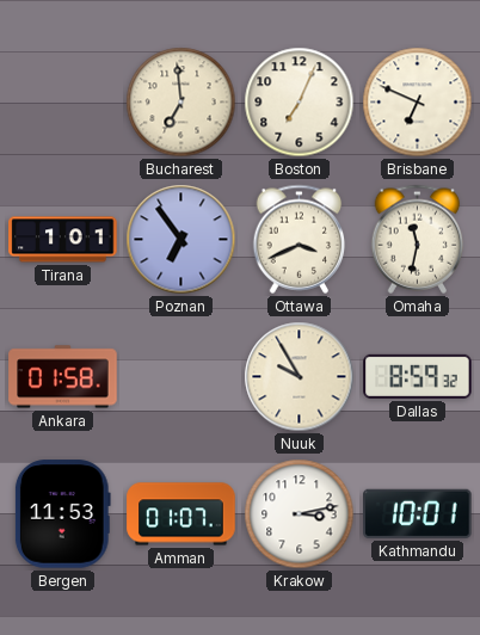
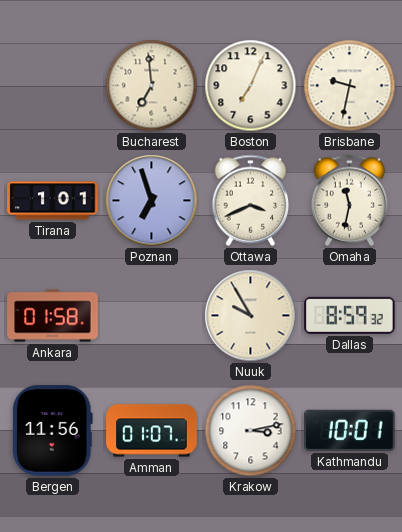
Brisbane: 6:49 -> 9:32 (350, 86)
Poznan: 6:54 -> 6:57 (152, 201)
Bergen: 11:53 -> 11:56 (52, 431)
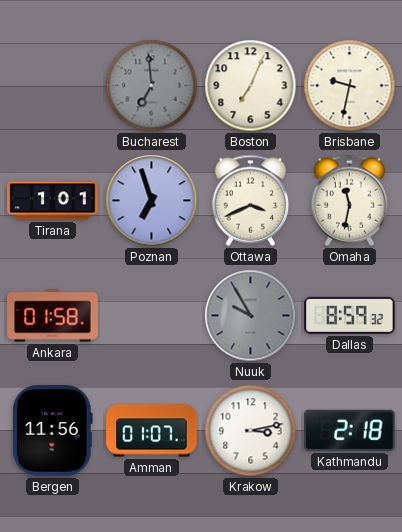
Bucharest dial: cream -> grey (152, 86)
Nuuk dial: cream -> grey (251, 316)
Kathmandu: 10:01 -> 2:18 (350, 430)
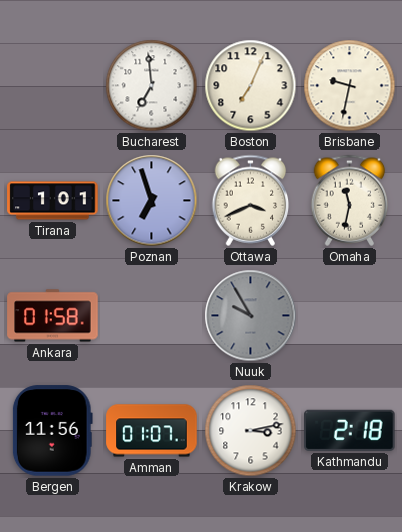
Bucharest dial: grey -> white (152, 86)
Dallas: 8:59 -> none (350, 315)
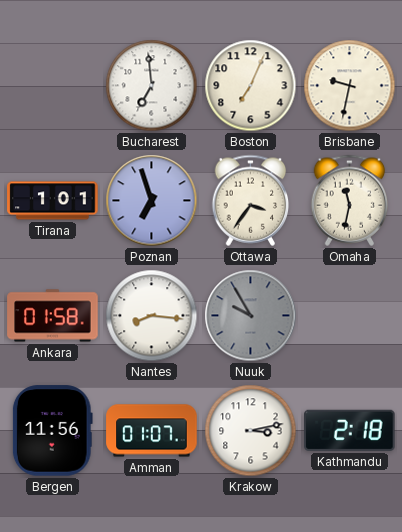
Ottawa: 3:41 -> 3:36 (251, 200)
Nantes: none -> 8:16 (152, 316)
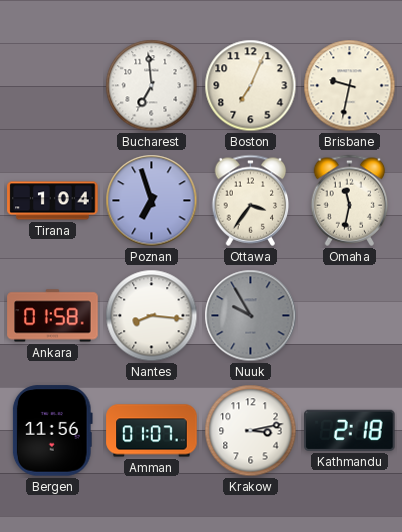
Tirana: 1:01 -> 1:04 (53, 201)
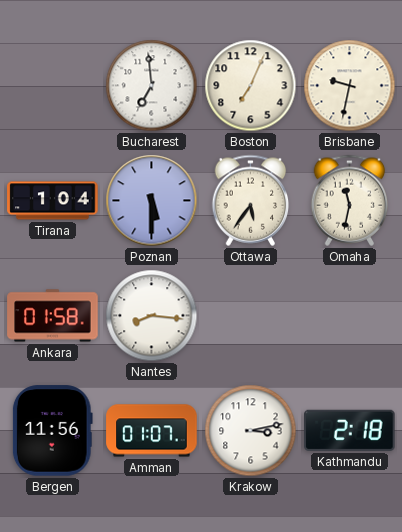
Poznan: 6:57 -> 5:30 (152, 201)
Ottawa: 3:36 -> 5:36 (251, 200)
Nuuk: 9:55 -> none (251, 316)
